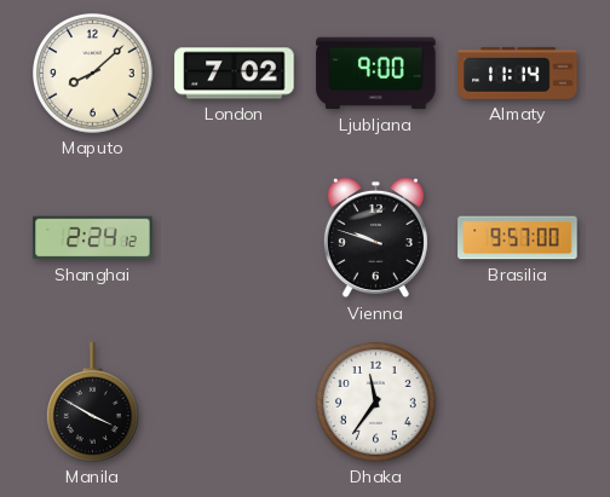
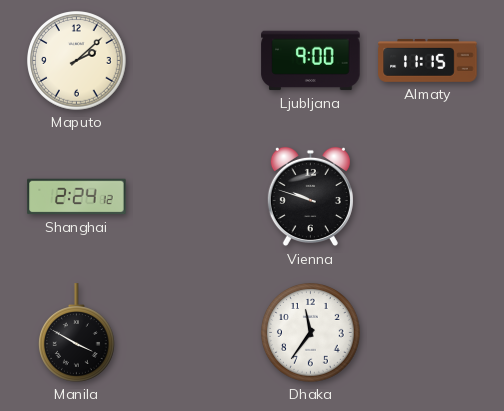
Maputo: 8:08 -> 2:08 (77, 61)
London: 7:02 -> none (235, 74)
Almaty: 11:14 -> 11:15 (428, 60)
Brasilia: 9:57 -> none (518, 238)
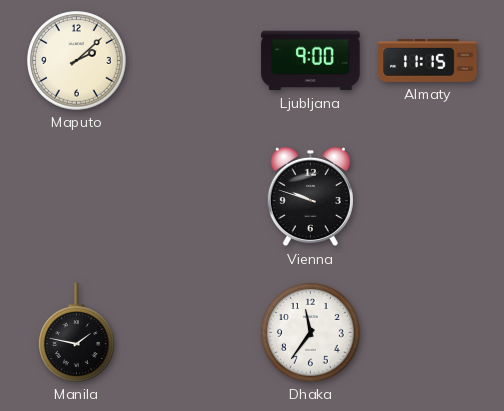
Shanghai: 2:24 -> none (77, 197)
Manila: 3:50 -> 1:47 (77, 333)
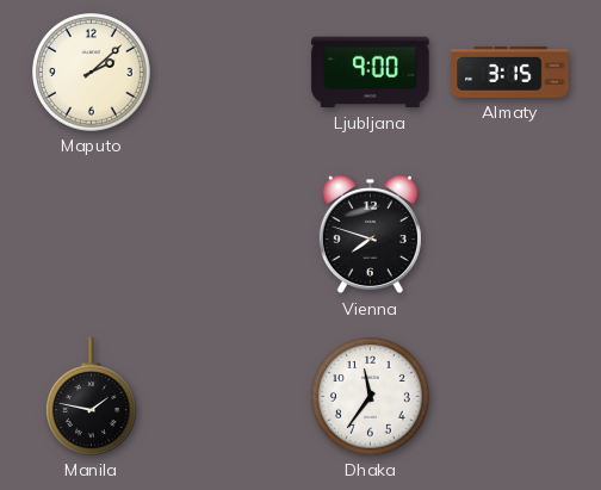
Almaty: 11:15 -> 3:15 (510, 72)
Vienna: 9:48 -> 7:48 (370, 235)
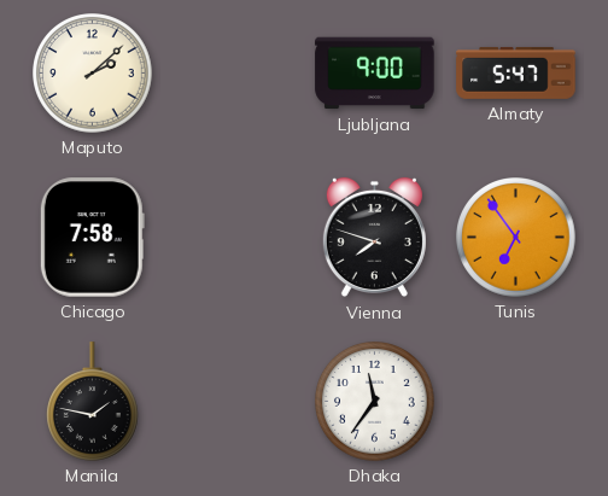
Almaty: 3:15 -> 5:47 (516, 72)
Chicago: none -> 7:58 (92, 238)
Tunis: none -> 6:54 (516, 238)
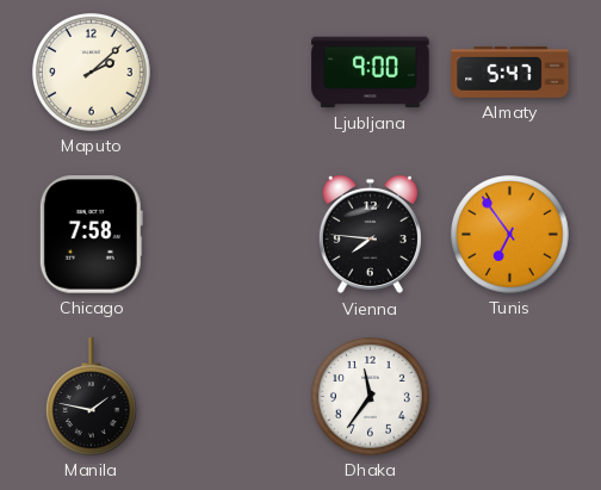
Vienna: 7:48 -> 7:46 (370, 235)
